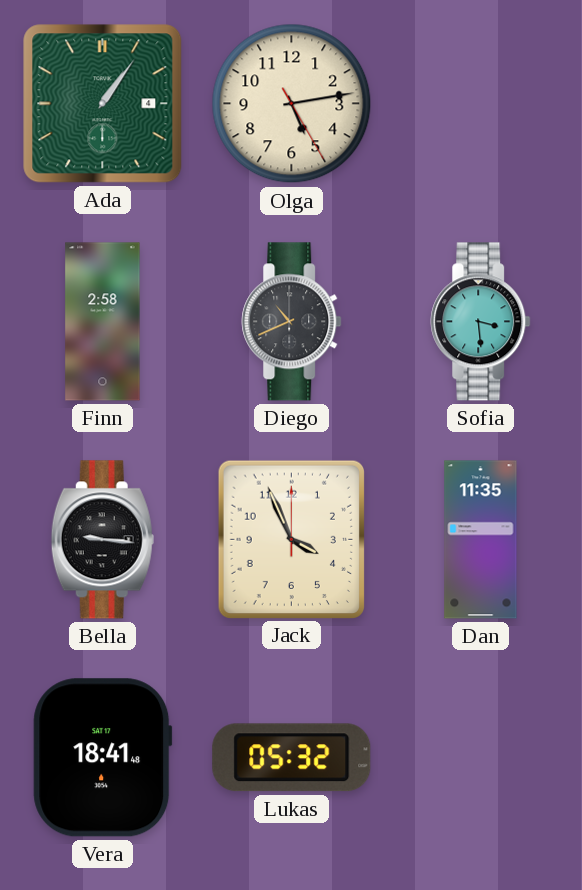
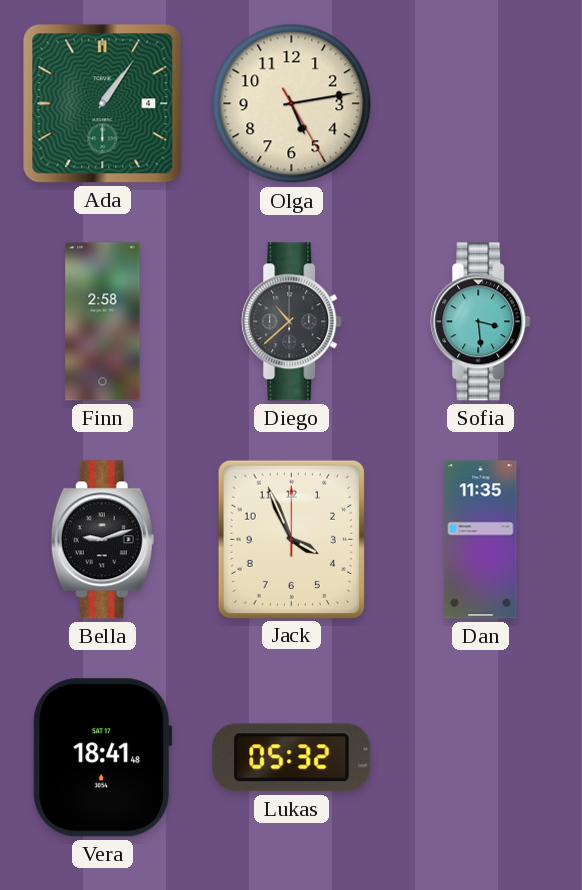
Diego: 10:41 -> 10:38 (292, 322)
Bella: 9:16 -> 9:12 (102, 540)
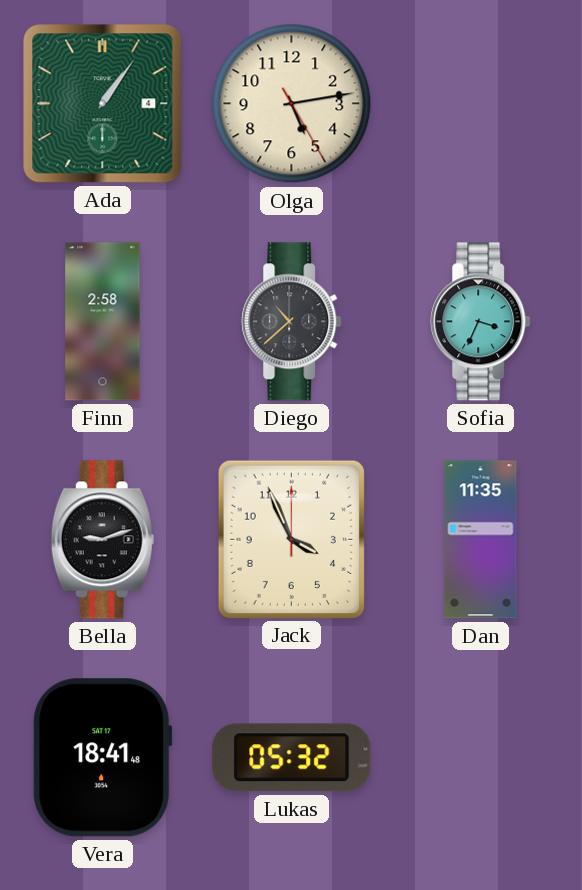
Sofia: 3:29 -> 3:34 (481, 322)
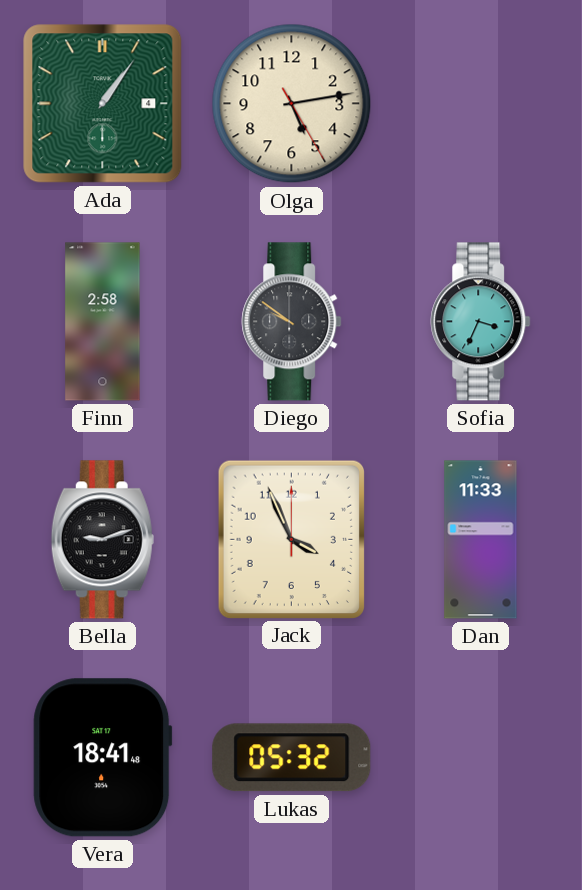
Diego: 10:38 -> 9:51 (292, 322)
Dan: 11:35 -> 11:33 (481, 540)
